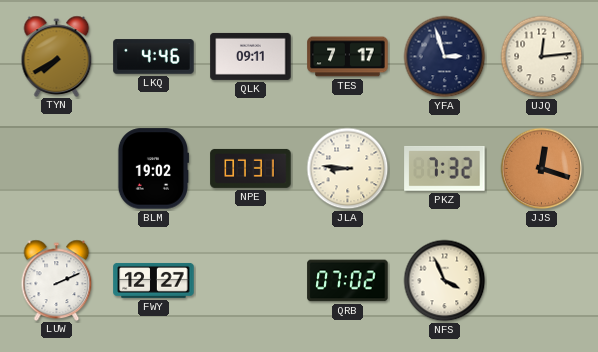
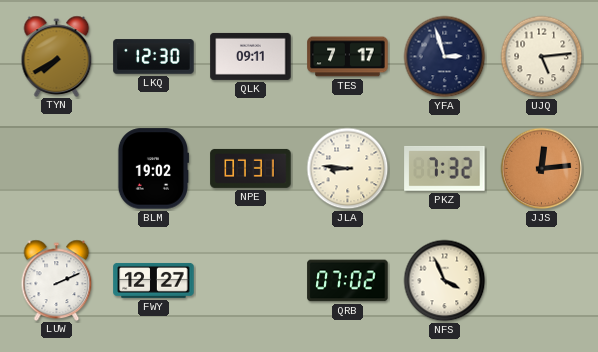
LKQ: 4:46 -> 12:30 (154, 57)
UJQ: 12:14 -> 5:14 (542, 57)
JJS: 12:18 -> 12:14 (542, 169)
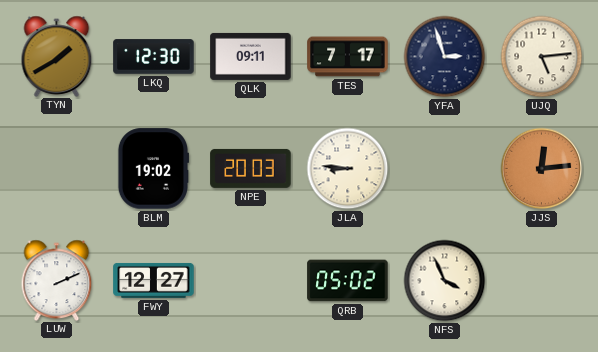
TYN: 7:40 -> 1:40 (57, 56)
NPE: 07:31 -> 20:03 (251, 168)
PKZ: 7:32 -> none (445, 169)
QRB: 07:02 -> 05:02 (348, 281)
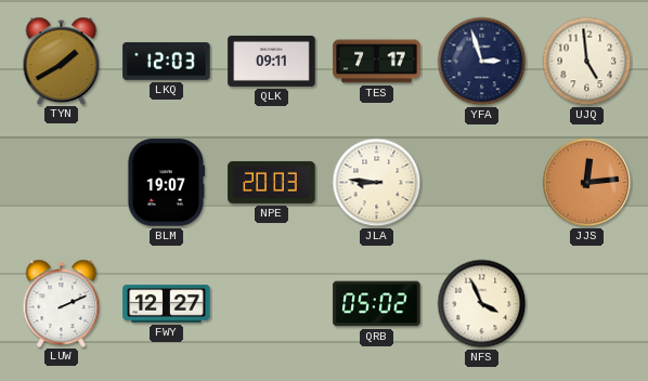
LKQ: 12:30 -> 12:03 (167, 62)
UJQ: 5:14 -> 4:59 (587, 62)
BLM: 19:02 -> 19:07 (165, 183)
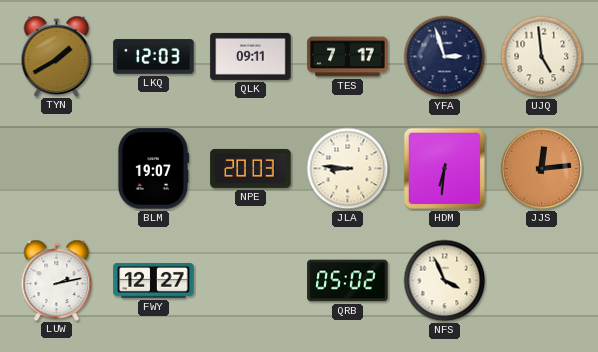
HDM: none -> 6:31 (444, 168)
LUW: 2:11 -> 2:13 (57, 280)
